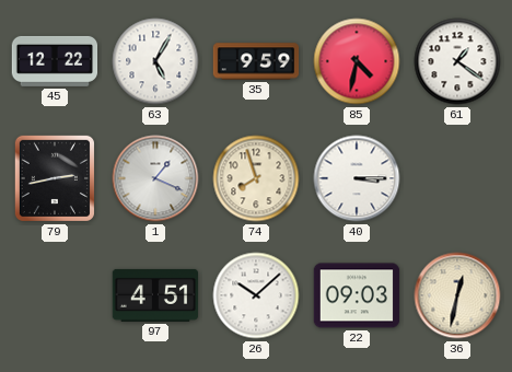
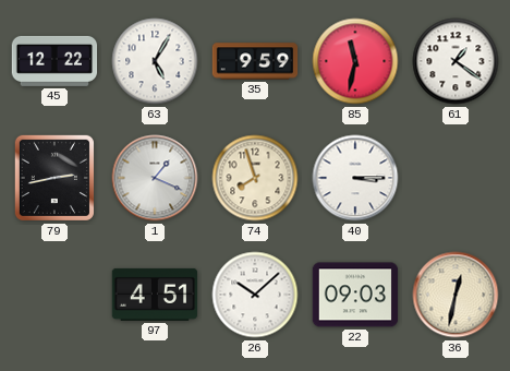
85: 4:32 -> 11:32 (355, 61)
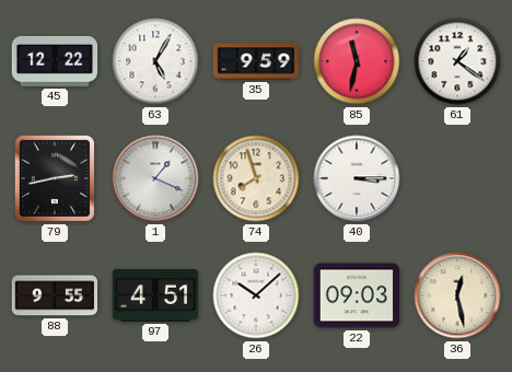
88: none -> 9:55 (55, 295)
36: 12:32 -> 12:28 (457, 295)
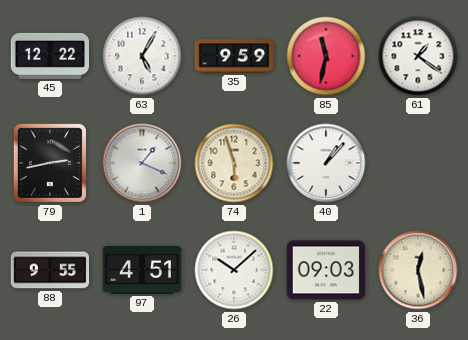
74: 7:57 -> 5:57 (234, 163)
40: 3:15 -> 1:07 (326, 163)
